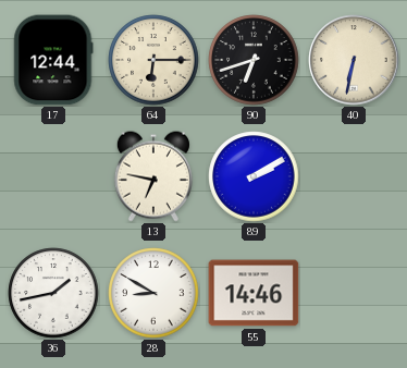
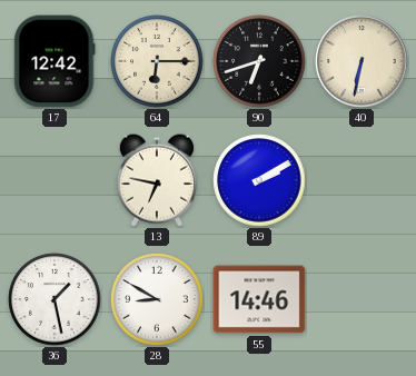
17: 12:44 -> 12:42 (55, 61)
36: 1:43 -> 1:28 (55, 299)
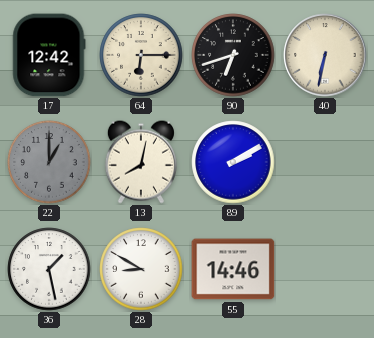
22: none -> 1:00 (49, 162)
13: 6:47 -> 8:02 (141, 162)
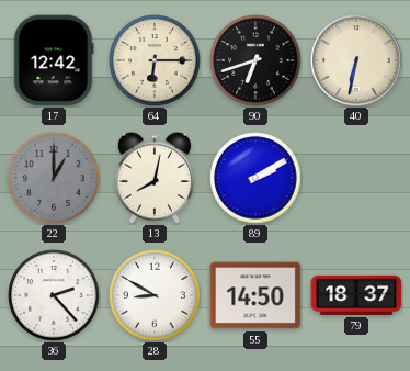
36: 1:28 -> 2:23 (54, 295)
55: 14:46 -> 14:50 (255, 295)
79: none -> 18:37 (356, 295)
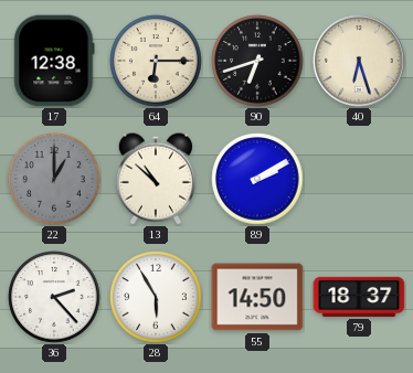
17: 12:42 -> 12:38 (54, 61)
40: 6:32 -> 6:27 (359, 61)
13: 8:02 -> 10:52 (156, 179)
28: 8:50 -> 5:55 (156, 297)
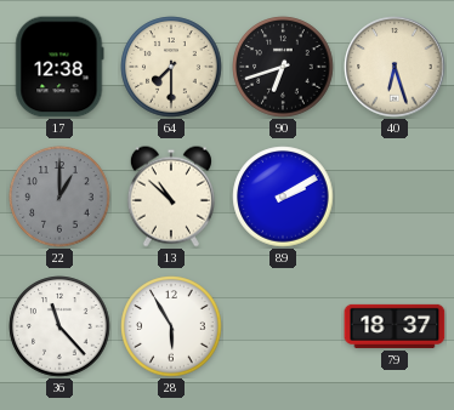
64: 6:15 -> 7:30 (171, 67)
36: 2:23 -> 11:23 (59, 326)
55: 14:50 -> none (257, 297)
